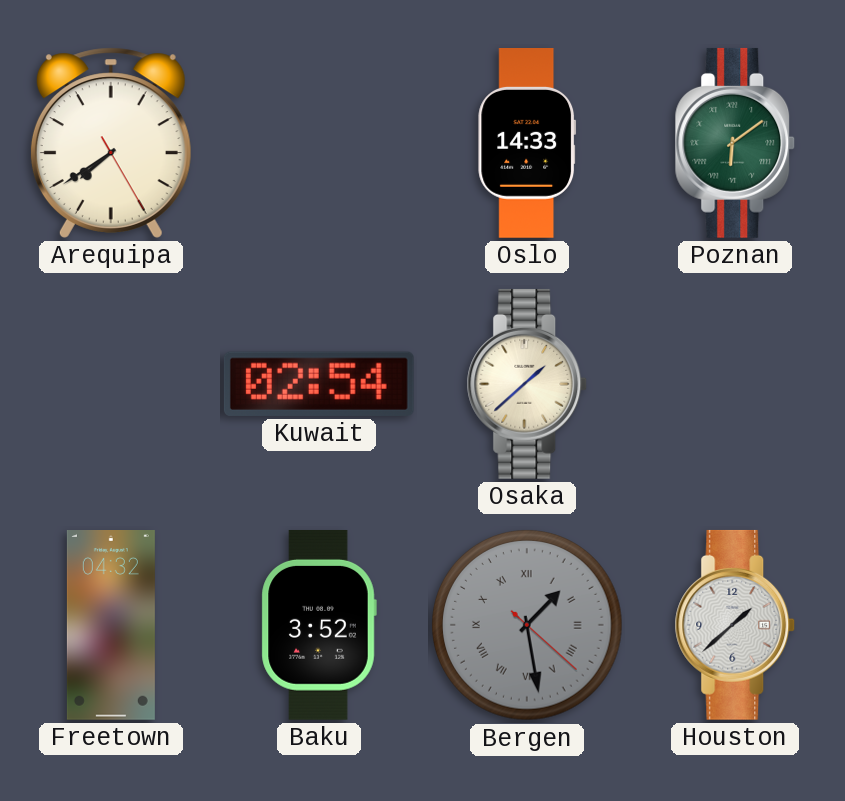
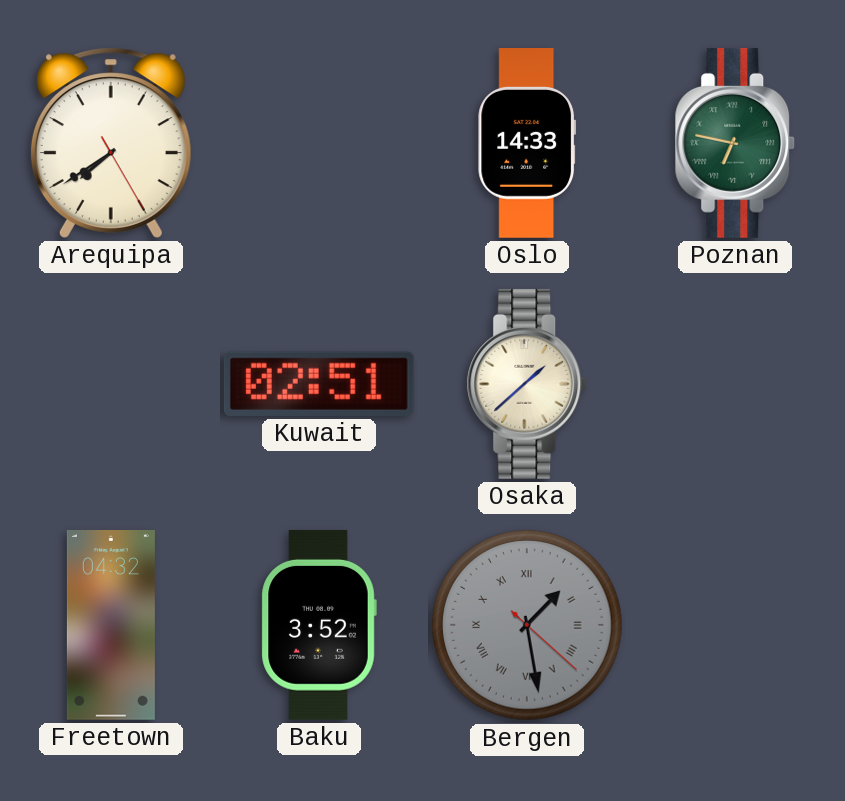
Poznan: 6:09 -> 6:47 (735, 143)
Kuwait: 02:54 -> 02:51 (319, 384)
Houston: 1:38 -> none (735, 625)
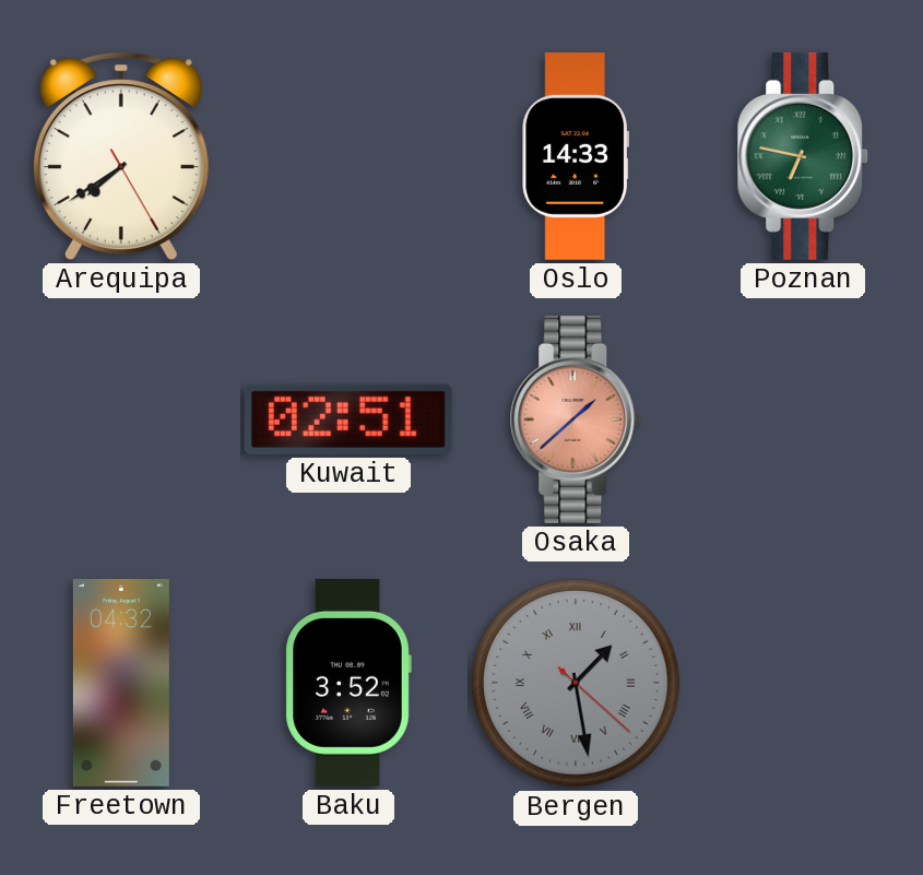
Osaka dial: cream -> salmon (576, 419)
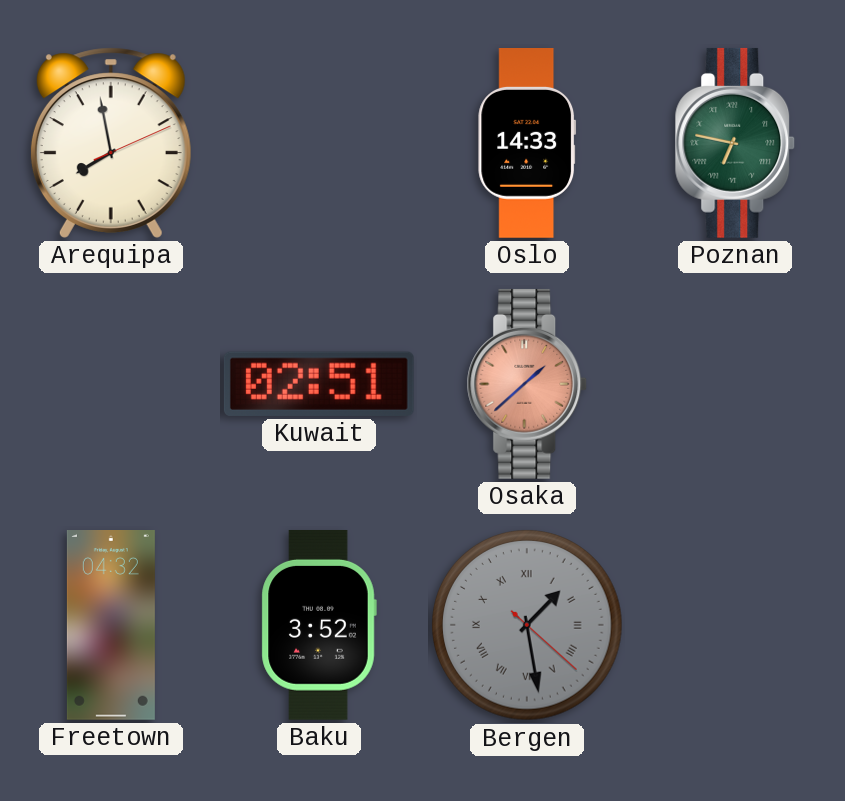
Arequipa: 7:39 -> 7:58 (111, 143)
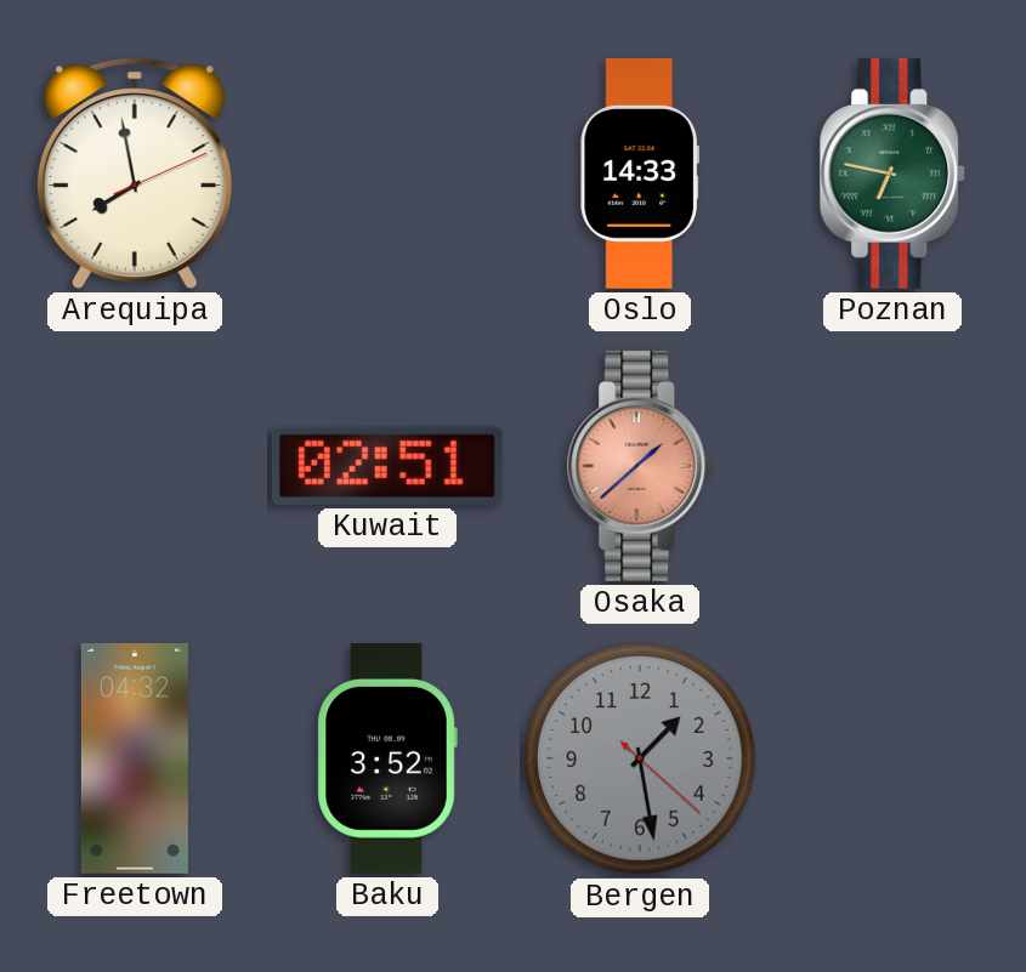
Bergen numerals: Roman -> Arabic (640, 758)
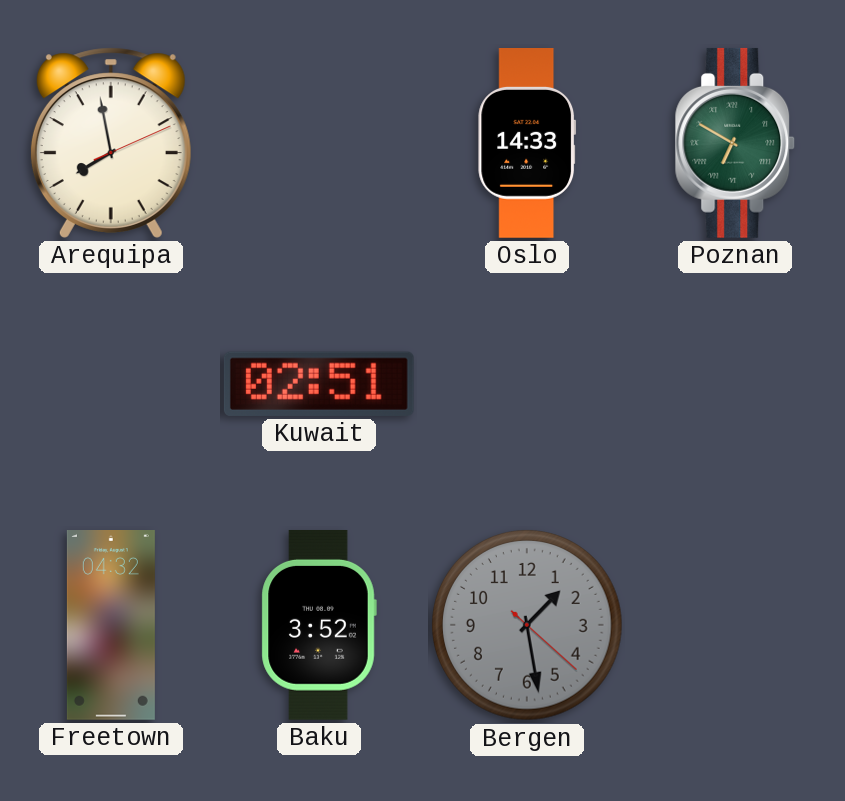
Poznan: 6:47 -> 6:50 (735, 143)
Osaka: 1:38 -> none (640, 466)
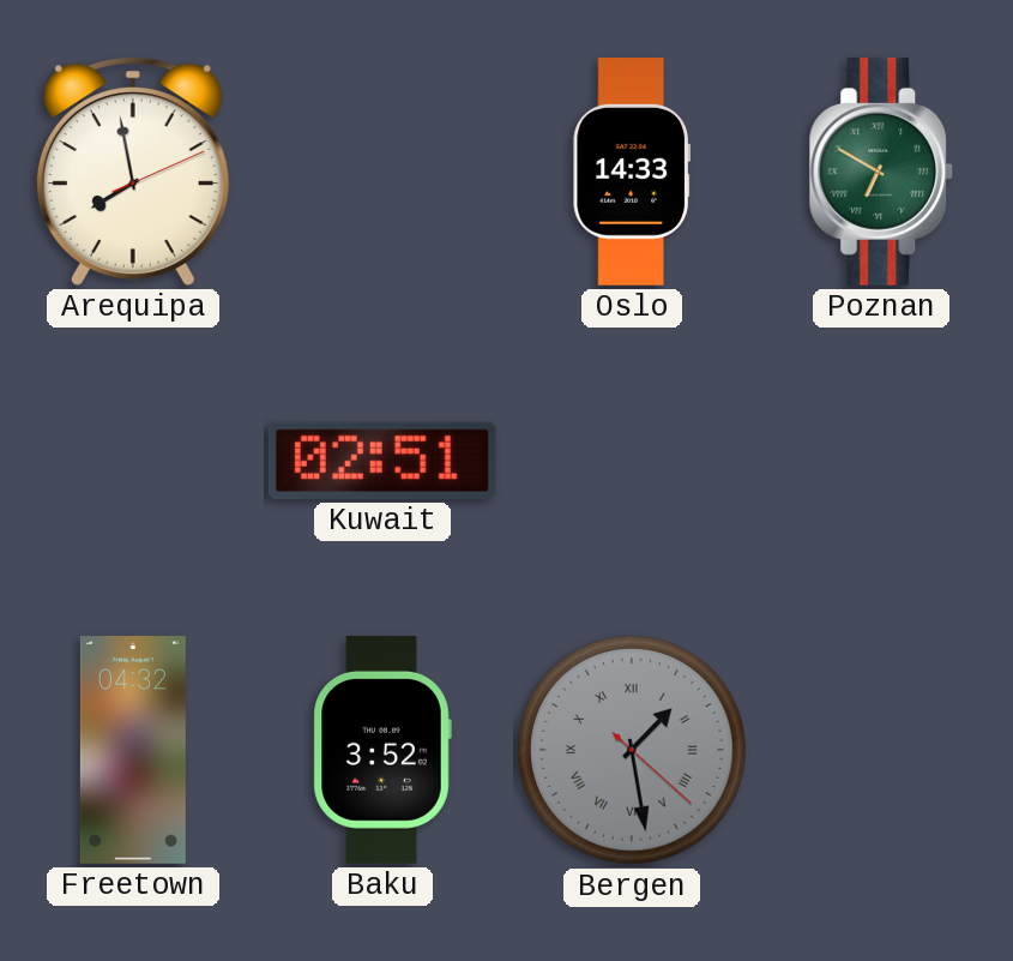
Bergen numerals: Arabic -> Roman (632, 750)
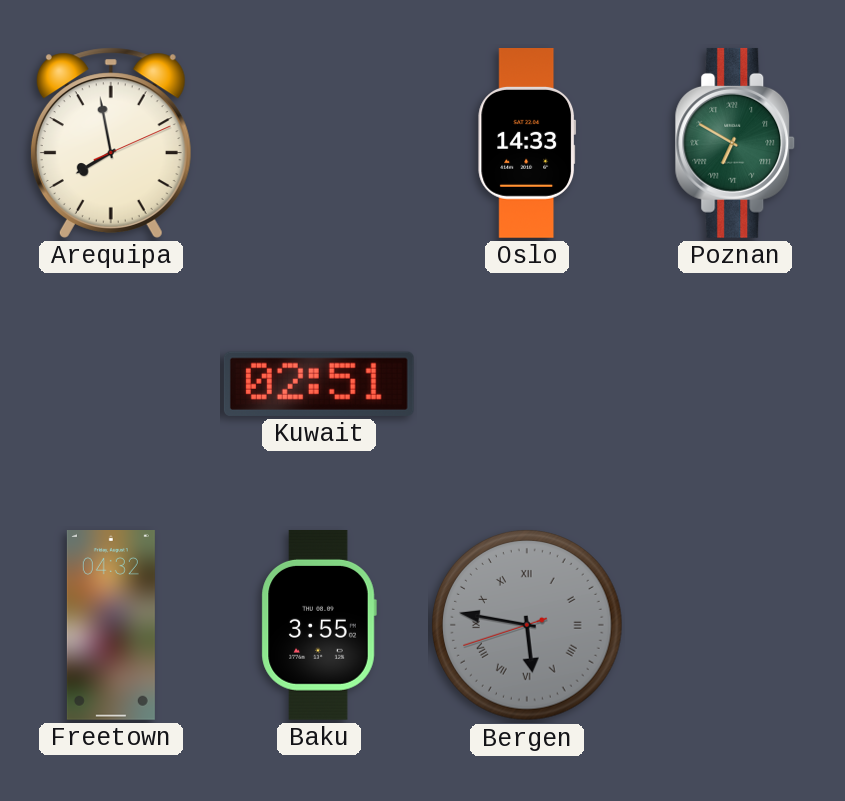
Baku: 3:52 -> 3:55 (319, 625)
Bergen: 1:28 -> 5:46 (527, 625)
